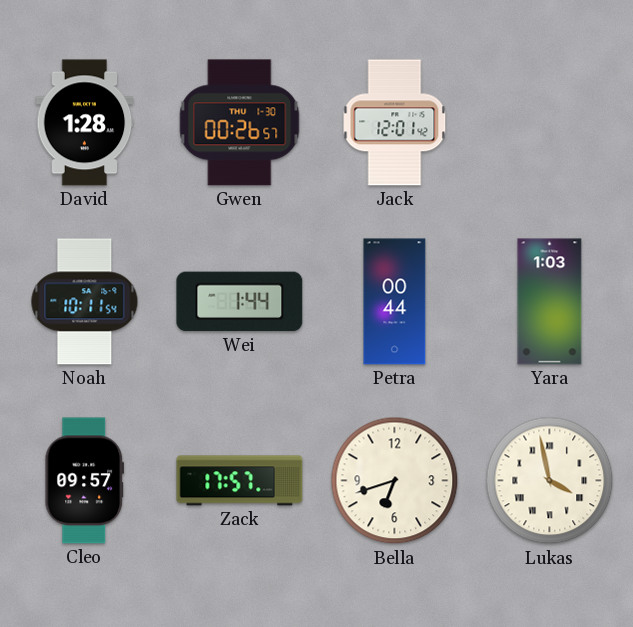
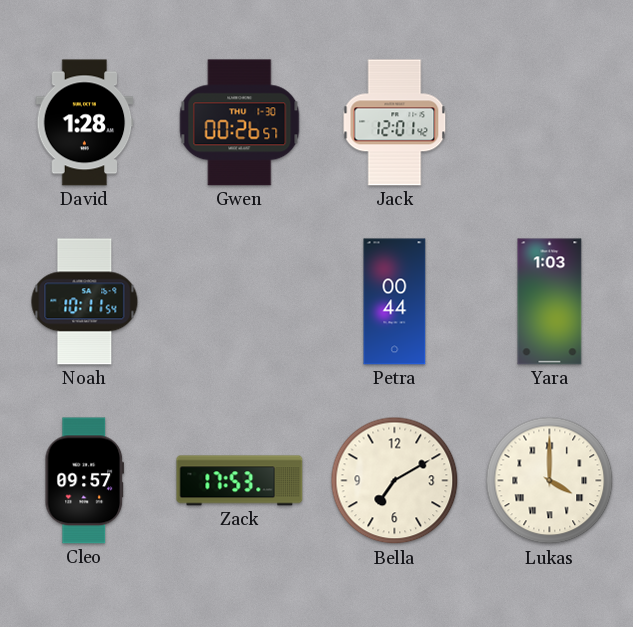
Wei: 1:44 -> none (240, 302)
Zack: 17:57 -> 17:53 (240, 481)
Bella: 6:42 -> 7:10 (395, 481)
Lukas: 3:58 -> 4:00 (550, 481)
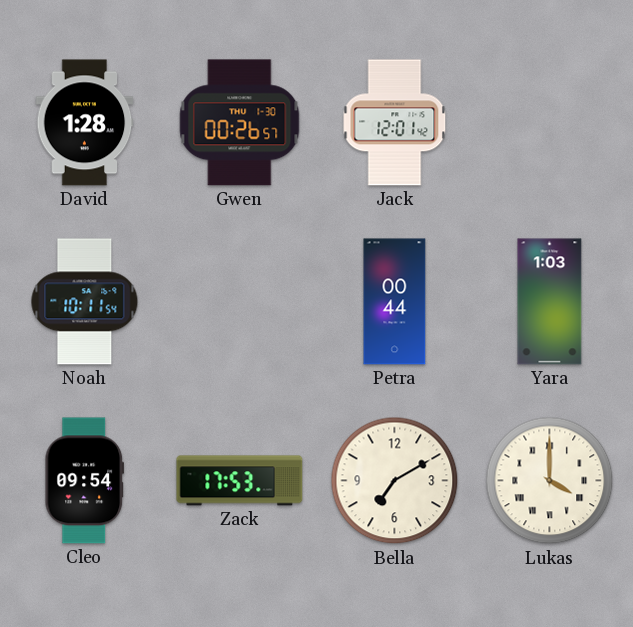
Cleo: 09:57 -> 09:54 (85, 481)
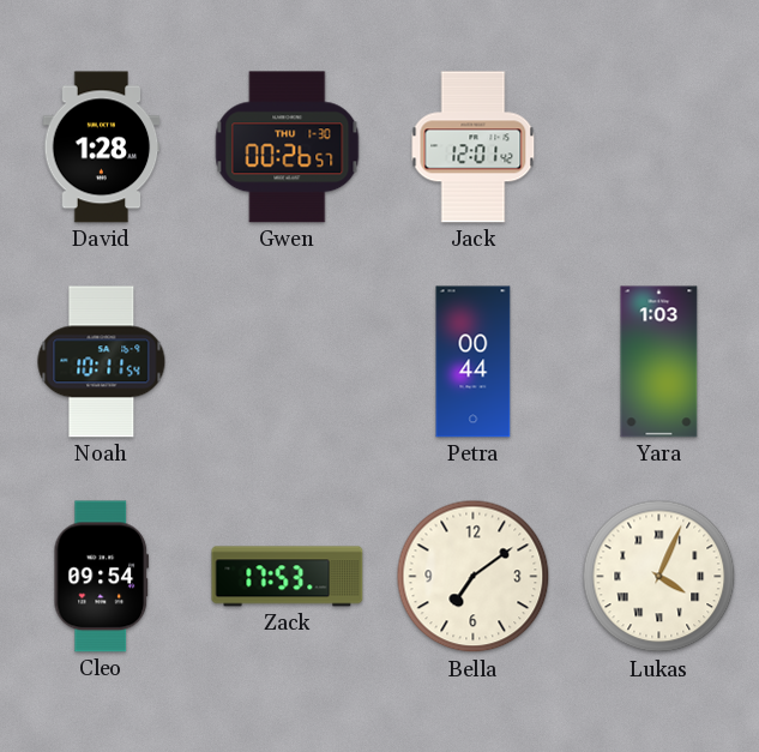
Bella: 7:10 -> 7:09 (474, 577)
Lukas: 4:00 -> 4:04 (659, 577)
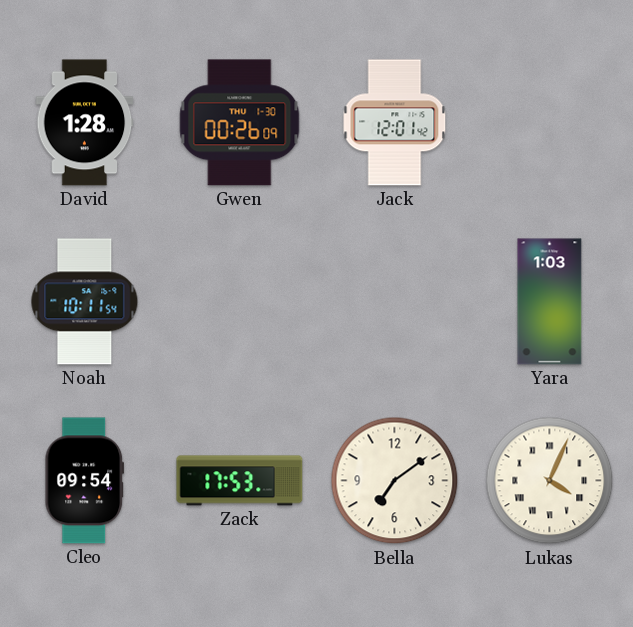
Gwen: 00:26:57 -> 00:26:09 (240, 123)
Petra: 00:44 -> none (474, 362)
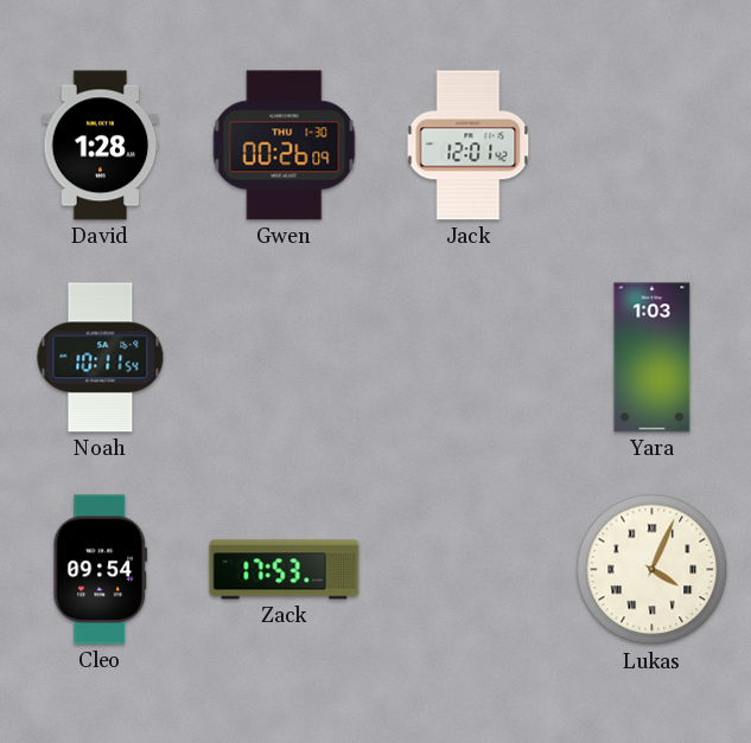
Bella: 7:09 -> none (395, 481)
